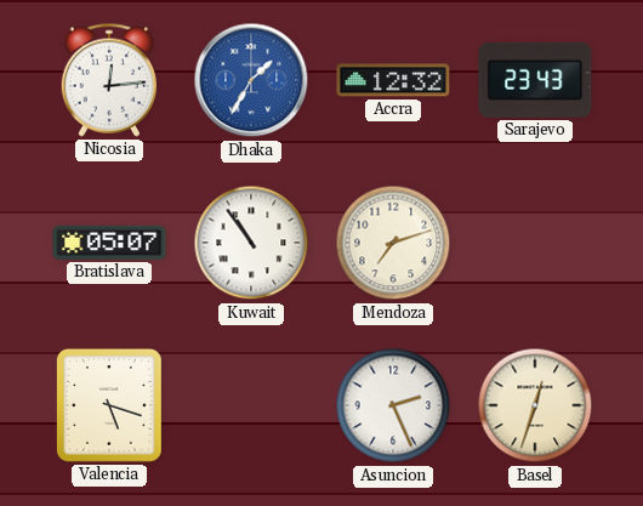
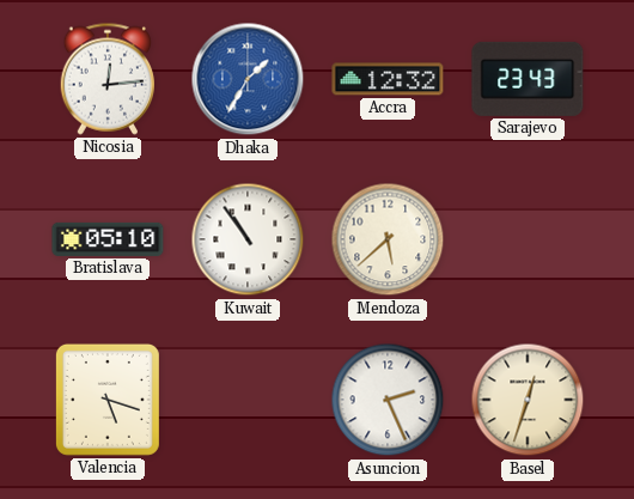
Bratislava: 05:07 -> 05:10 (108, 239)
Mendoza: 7:12 -> 5:38 (388, 239)
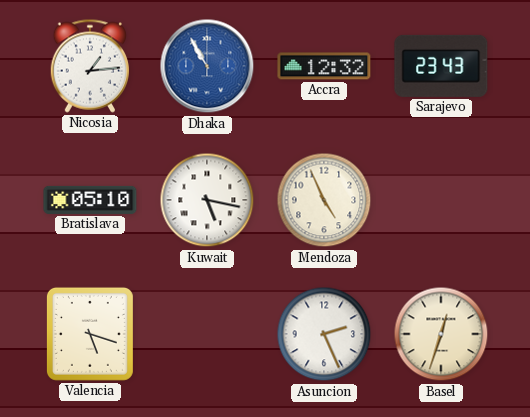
Nicosia: 12:14 -> 1:14 (90, 66)
Dhaka: 1:35 -> 10:55 (207, 66)
Kuwait: 10:54 -> 5:17 (207, 200)
Mendoza: 5:38 -> 4:56 (324, 200)
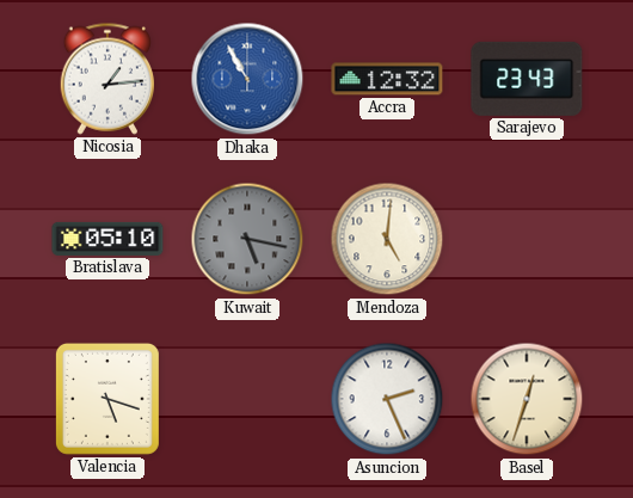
Kuwait dial: white -> grey (247, 239)
Mendoza: 4:56 -> 5:01 (387, 239)
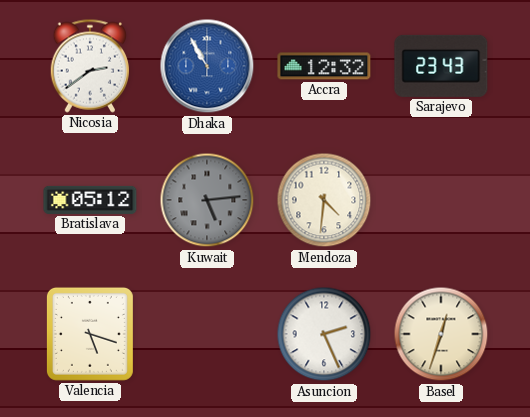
Nicosia: 1:14 -> 2:39 (90, 66)
Bratislava: 05:10 -> 05:12 (90, 200)
Kuwait: 5:17 -> 5:14 (207, 200)
Mendoza: 5:01 -> 4:31 (324, 200)
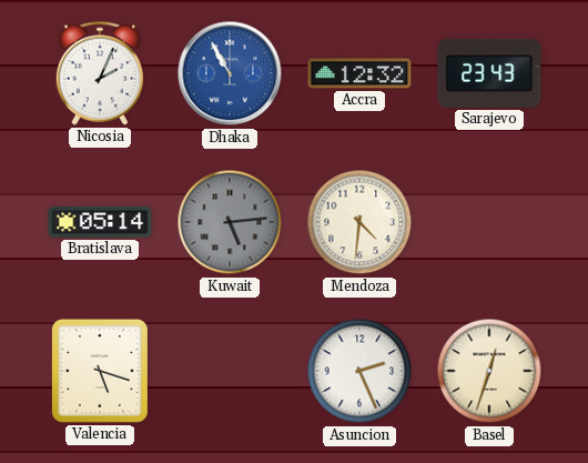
Nicosia: 2:39 -> 2:04 (100, 73)
Bratislava: 05:12 -> 05:14 (100, 222)
